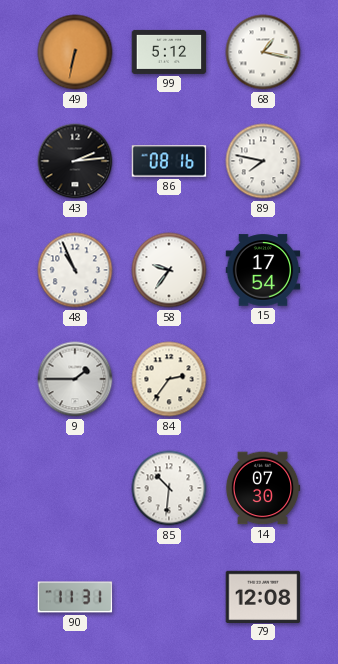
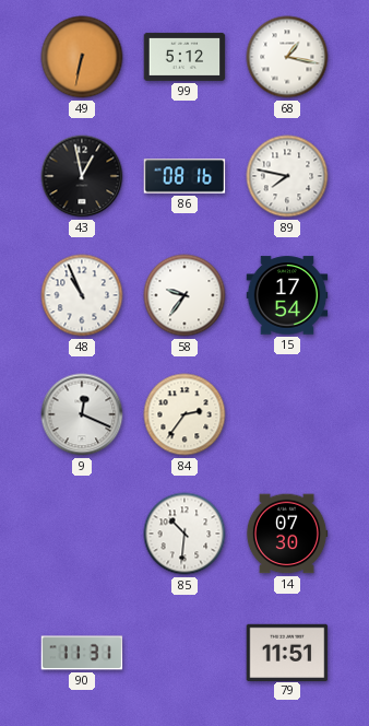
43: 2:14 -> 12:58 (82, 176)
9: 1:45 -> 12:19 (82, 414)
79: 12:08 -> 11:51 (287, 652)
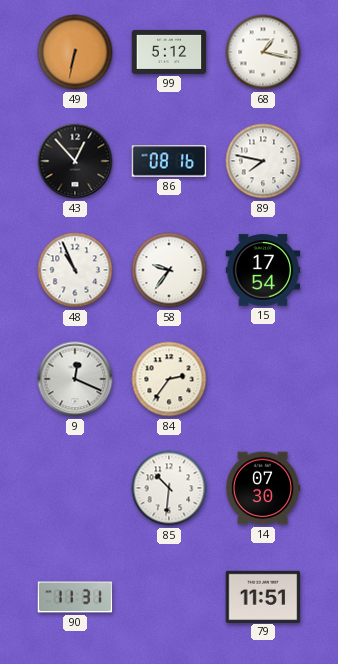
43: 12:58 -> 12:53 (75, 161)
